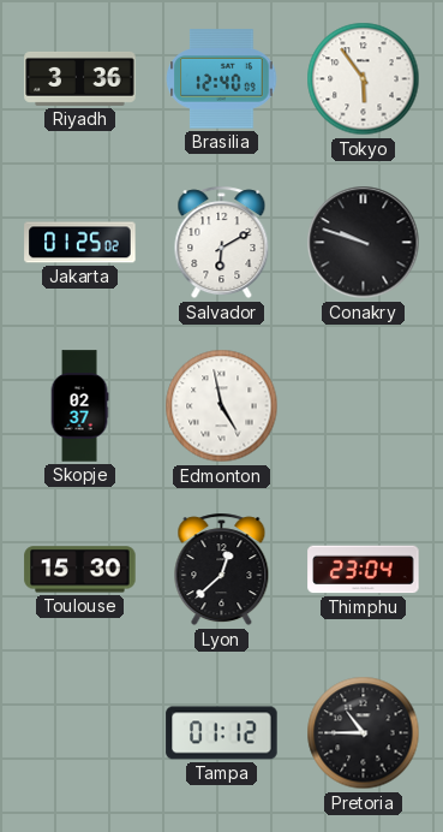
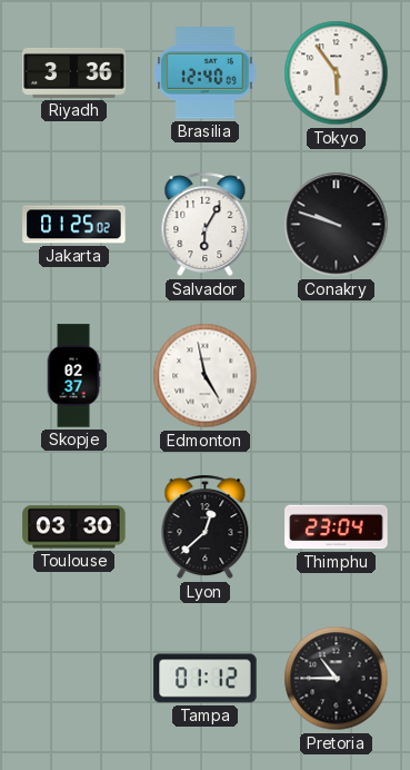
Salvador: 6:10 -> 6:05 (206, 225)
Toulouse: 15:30 -> 03:30 (74, 527)
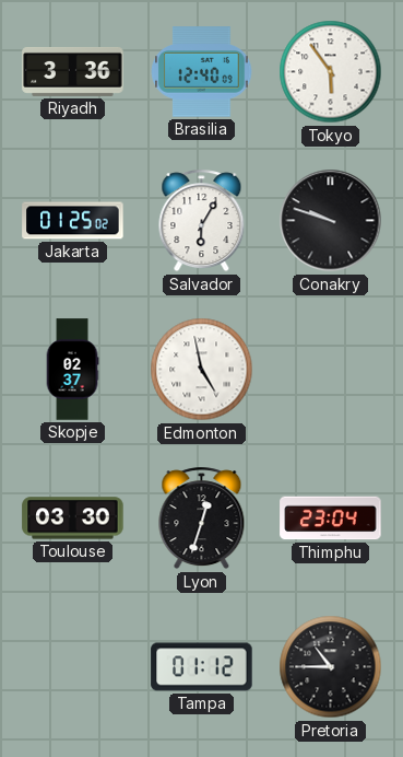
Lyon: 12:38 -> 12:33 (202, 519)
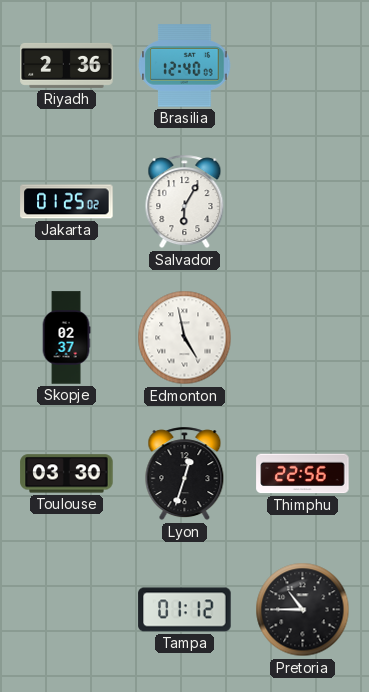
Riyadh: 3:36 -> 2:36 (67, 65)
Tokyo: 5:54 -> none (331, 72)
Conakry: 9:48 -> none (331, 221)
Thimphu: 23:04 -> 22:56 (303, 474)
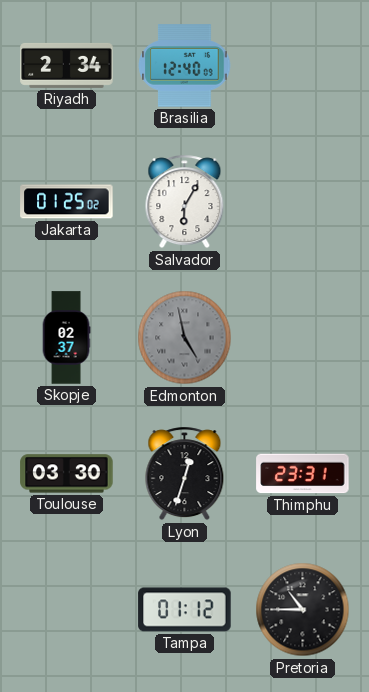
Riyadh: 2:36 -> 2:34 (67, 65)
Edmonton dial: white -> grey (185, 338)
Thimphu: 22:56 -> 23:31 (303, 474)
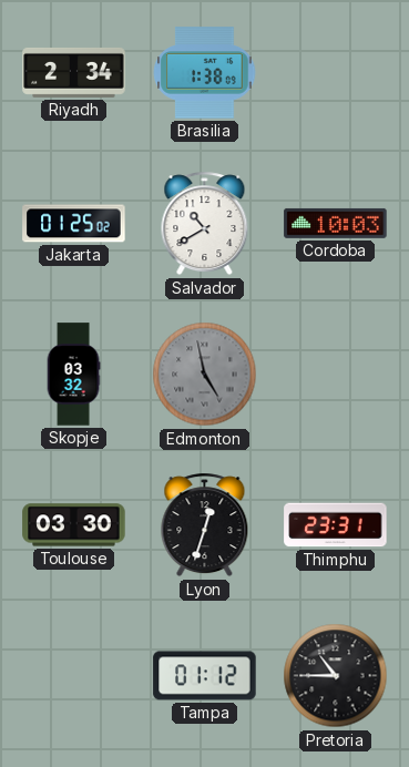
Brasilia: 12:40 -> 1:38 (205, 73)
Salvador: 6:05 -> 10:40 (205, 224)
Cordoba: none -> 10:03 (336, 223)
Skopje: 02:37 -> 03:32 (73, 375)
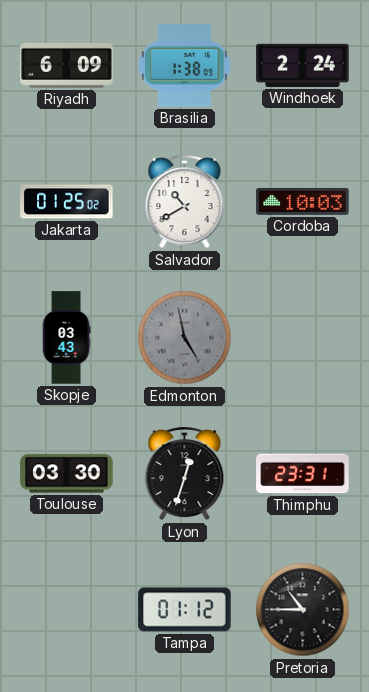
Riyadh: 2:34 -> 6:09 (67, 65)
Windhoek: none -> 2:24 (303, 65)
Skopje: 03:32 -> 03:43 (66, 338)
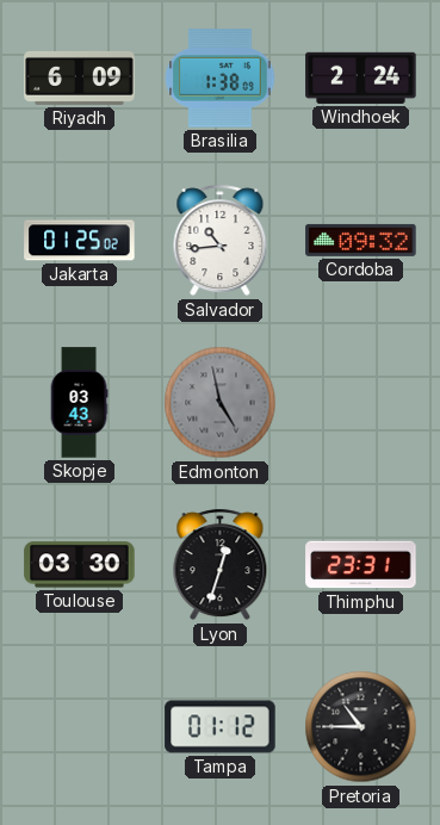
Salvador: 10:40 -> 10:44 (221, 241)
Cordoba: 10:03 -> 09:32 (361, 240)
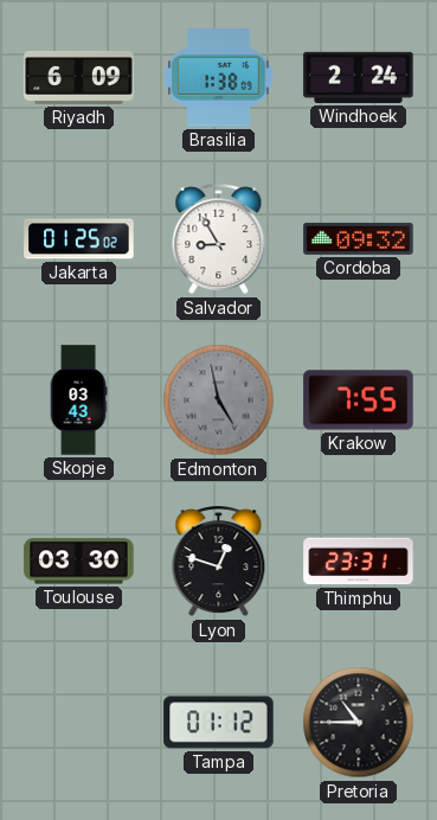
Salvador: 10:44 -> 8:55 (219, 239)
Krakow: none -> 7:55 (359, 401)
Lyon: 12:33 -> 12:48 (219, 562)
